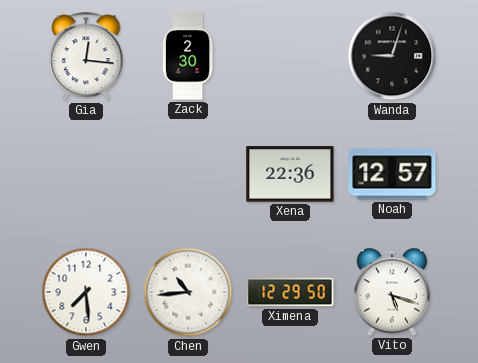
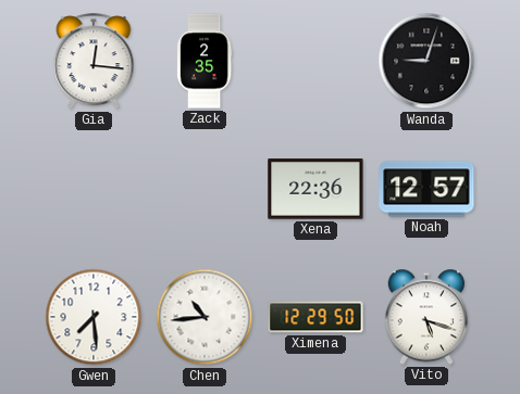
Zack: 2:30 -> 2:35 (205, 61)
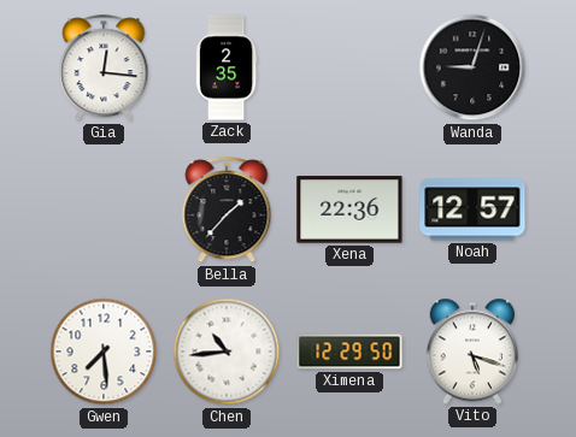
Bella: none -> 1:37 (227, 211)
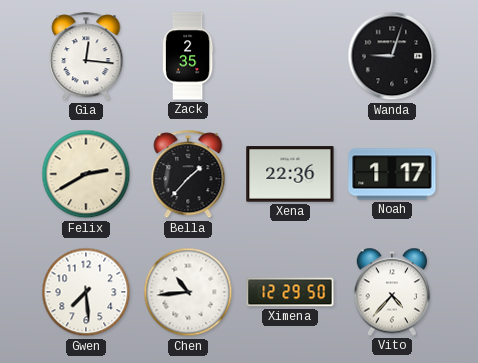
Felix: none -> 2:40 (86, 174)
Noah: 12:57 -> 1:17 (392, 174)
Vito: 5:18 -> 4:37 (392, 292)
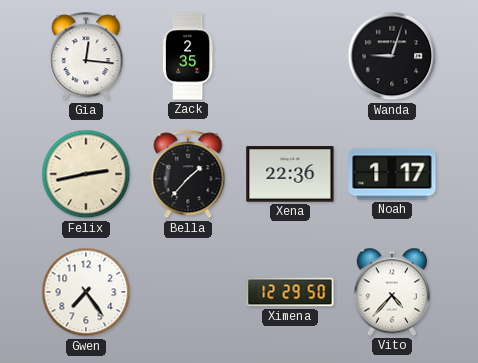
Felix: 2:40 -> 2:43 (86, 174)
Gwen: 7:29 -> 7:24 (86, 292)
Chen: 10:44 -> none (188, 292)
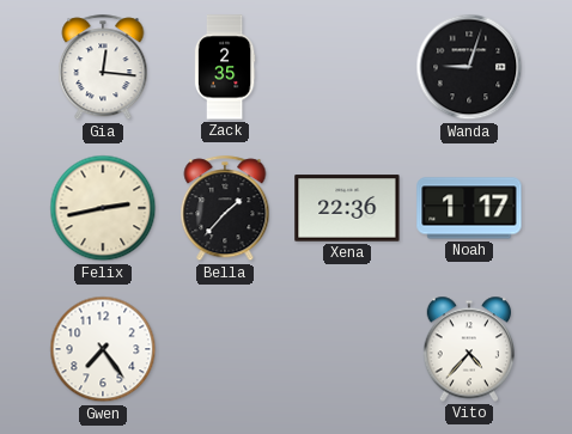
Ximena: 12:29 -> none (290, 292)
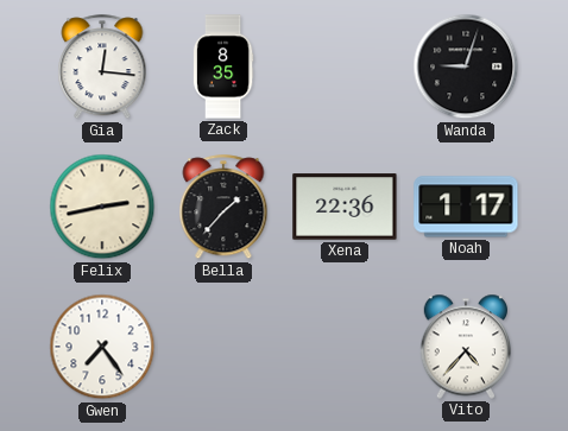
Zack: 2:35 -> 8:35 (223, 66)
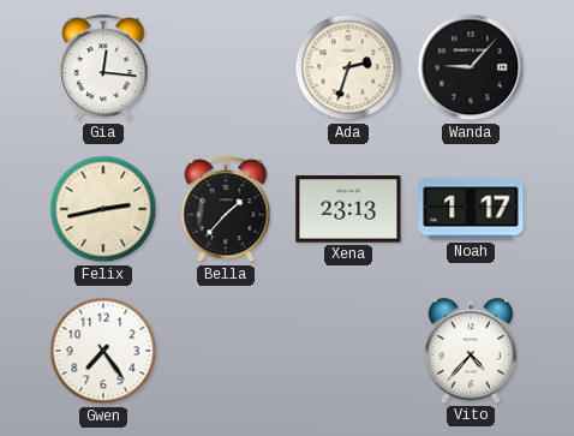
Zack: 8:35 -> none (223, 66)
Ada: none -> 2:33 (348, 67)
Wanda: 9:03 -> 9:07 (471, 67)
Xena: 22:36 -> 23:13 (348, 209)
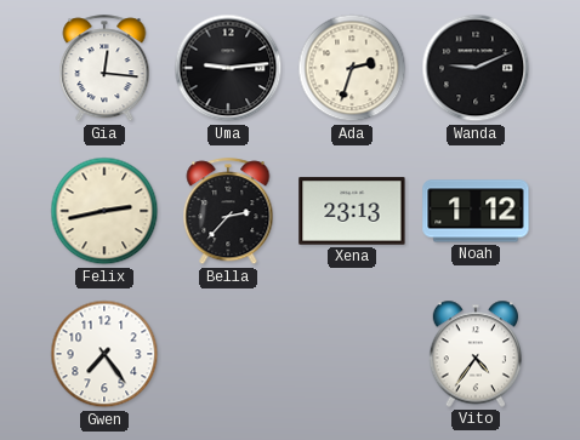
Uma: none -> 9:14 (228, 68)
Wanda: 9:07 -> 9:11 (476, 68)
Bella: 1:37 -> 2:37 (228, 212)
Noah: 1:17 -> 1:12 (476, 211)
Vito: 4:37 -> 4:36 (476, 354)
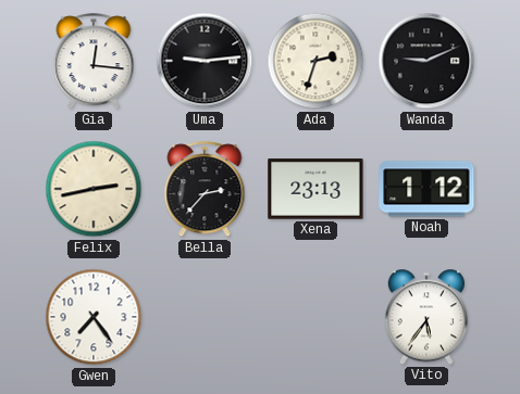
Vito: 4:36 -> 5:36 (426, 317)
